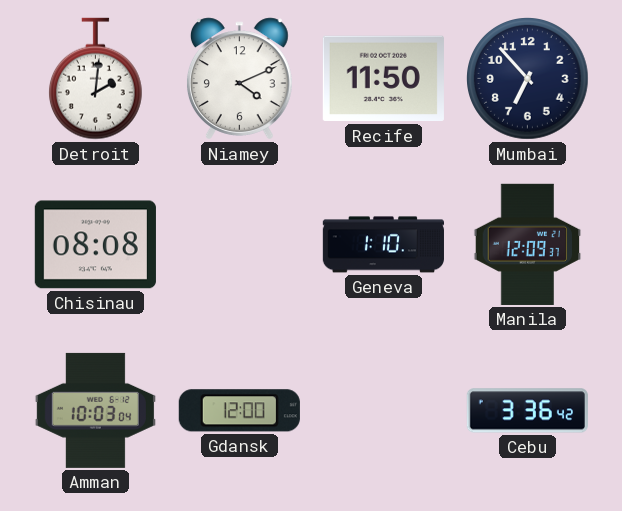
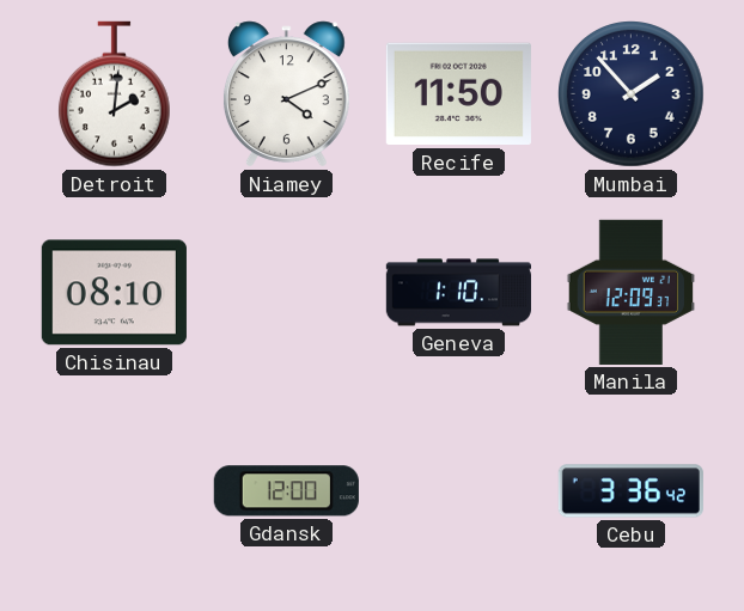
Mumbai: 6:53 -> 1:53 (632, 94)
Chisinau: 08:08 -> 08:10 (114, 293)
Amman: 10:03 -> none (95, 410)
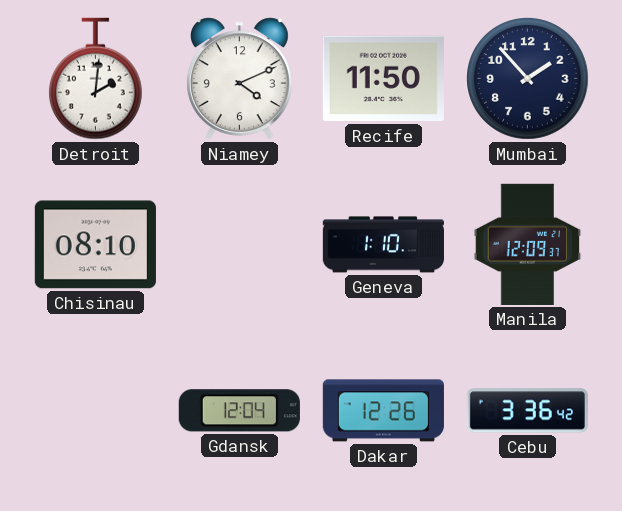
Gdansk: 12:00 -> 12:04 (239, 411)
Dakar: none -> 12:26 (383, 411)
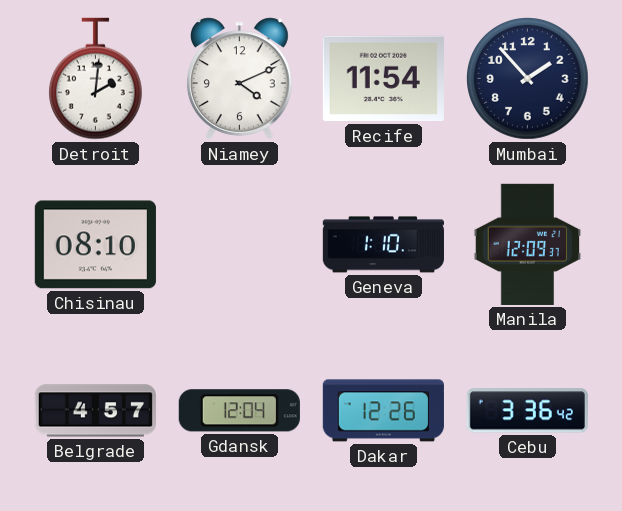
Recife: 11:50 -> 11:54 (383, 79)
Belgrade: none -> 4:57 (95, 411)
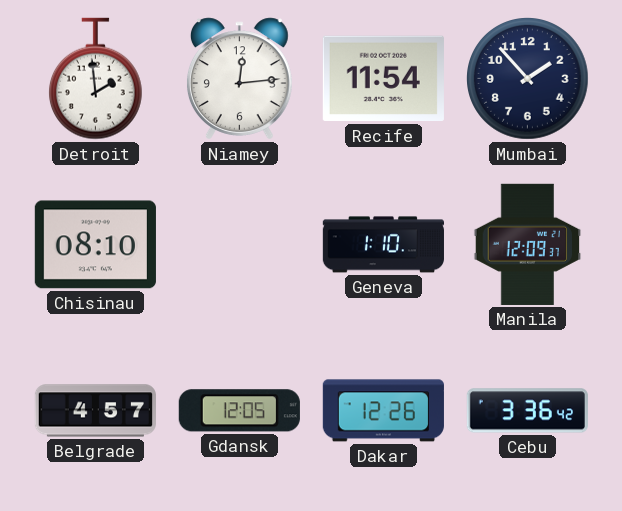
Detroit: 2:01 -> 1:59 (96, 79)
Niamey: 4:11 -> 12:14 (239, 79)
Gdansk: 12:04 -> 12:05 (239, 411)
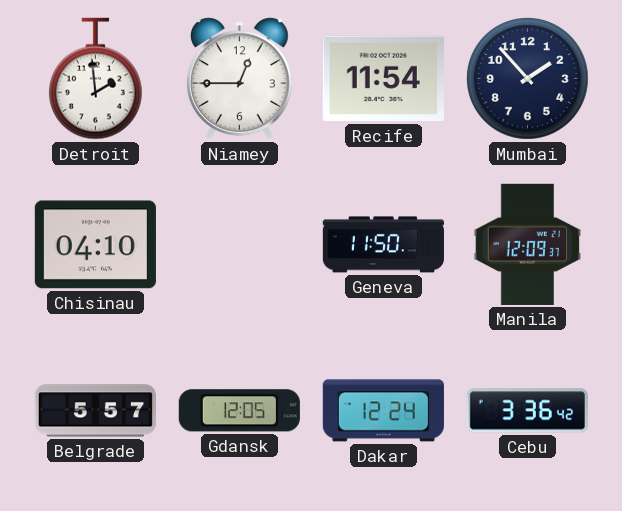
Niamey: 12:14 -> 12:45 (239, 79)
Chisinau: 08:10 -> 04:10 (95, 245)
Geneva: 1:10 -> 11:50 (383, 245)
Belgrade: 4:57 -> 5:57 (95, 411)
Dakar: 12:26 -> 12:24 (383, 411)
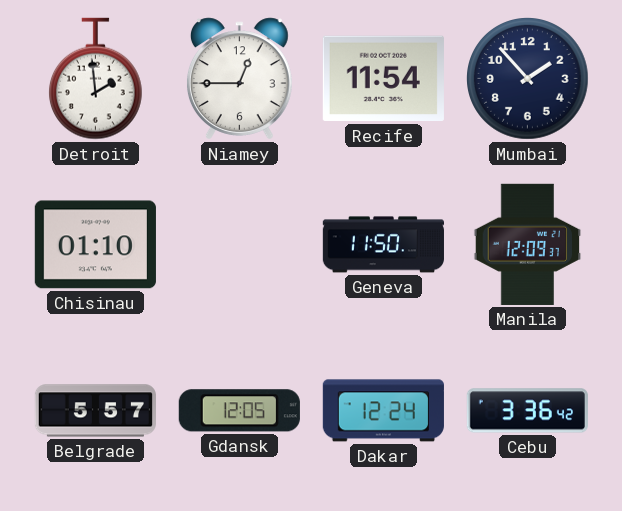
Chisinau: 04:10 -> 01:10 (95, 245)
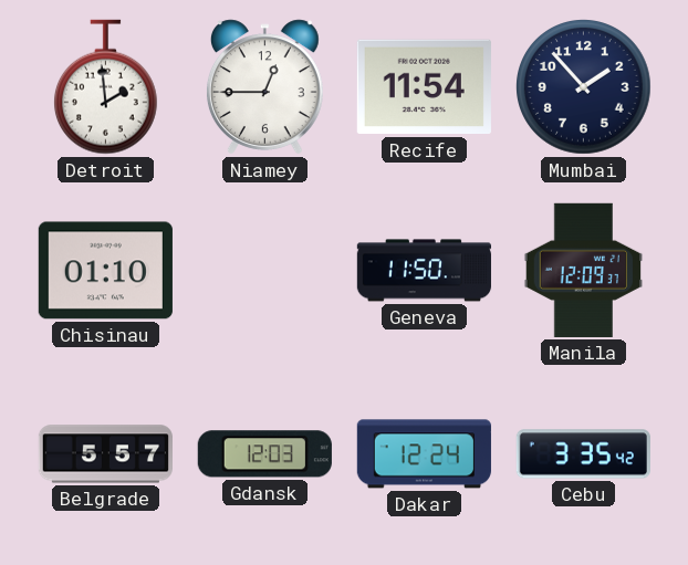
Gdansk: 12:05 -> 12:03 (264, 454)
Cebu: 3:36 -> 3:35 (583, 454)
